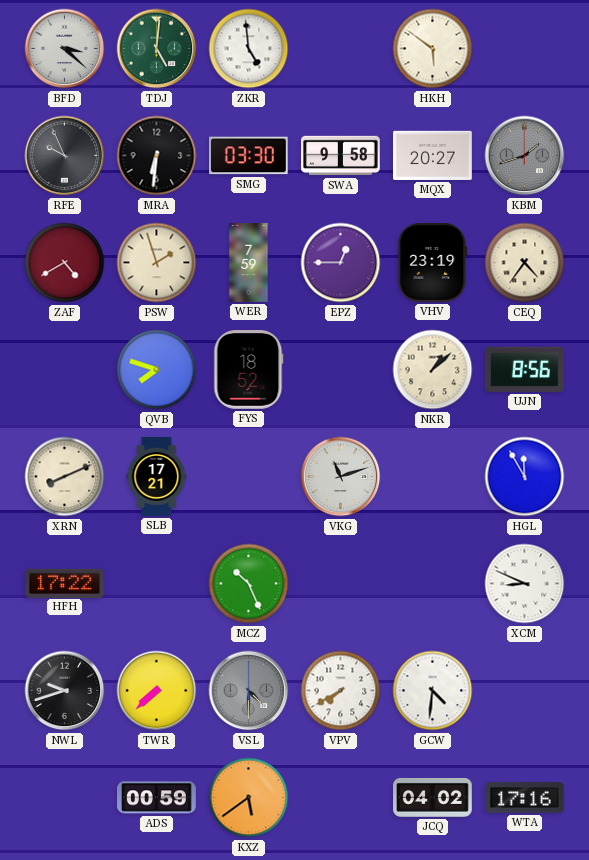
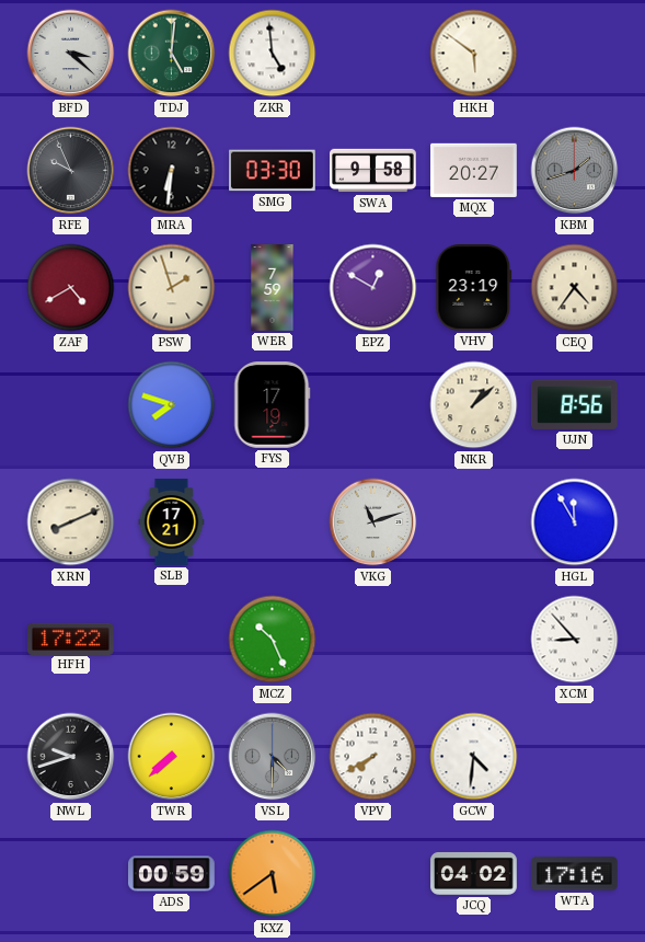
EPZ: 12:45 -> 12:50 (373, 288)
FYS: 18:52 -> 17:19 (273, 405)
XCM: 8:49 -> 8:53 (575, 640)
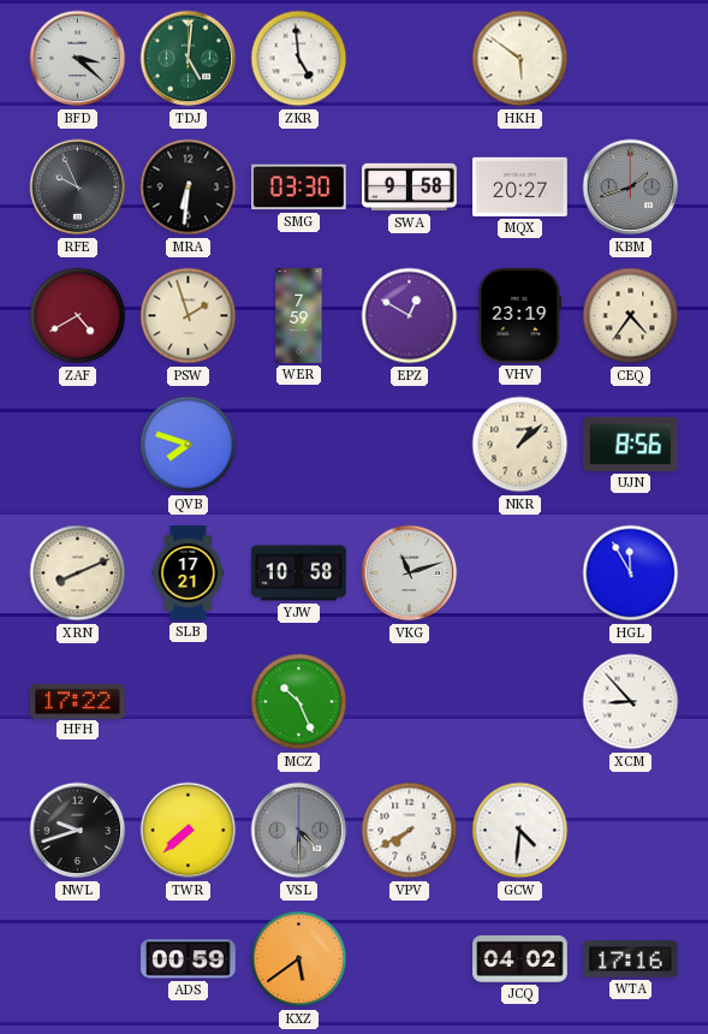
FYS: 17:19 -> none (273, 405)
YJW: none -> 10:58 (299, 574)
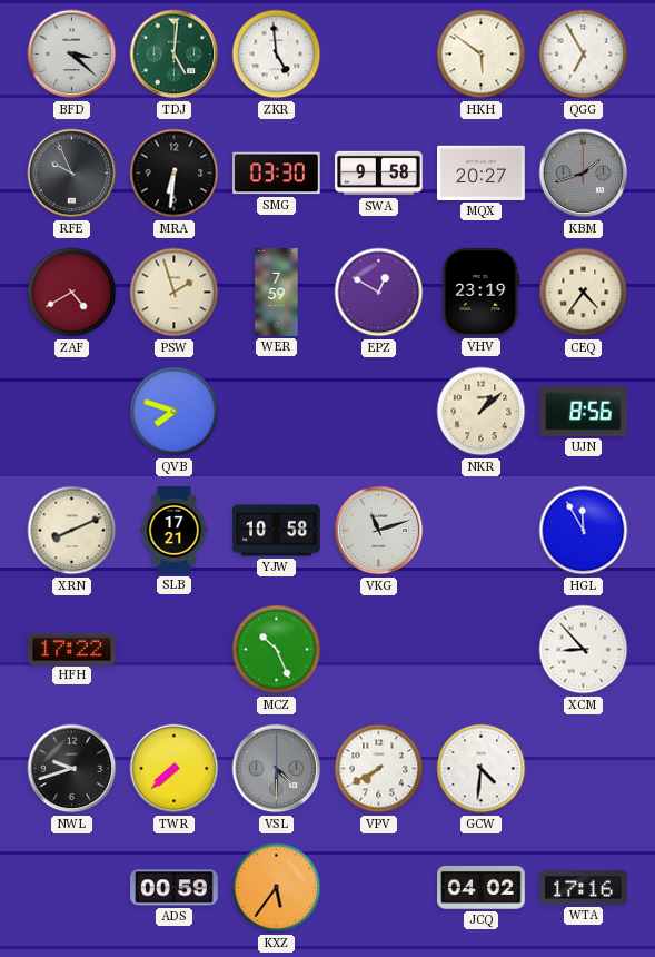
QGG: none -> 6:55 (584, 55)
KXZ: 5:39 -> 5:36 (277, 888)
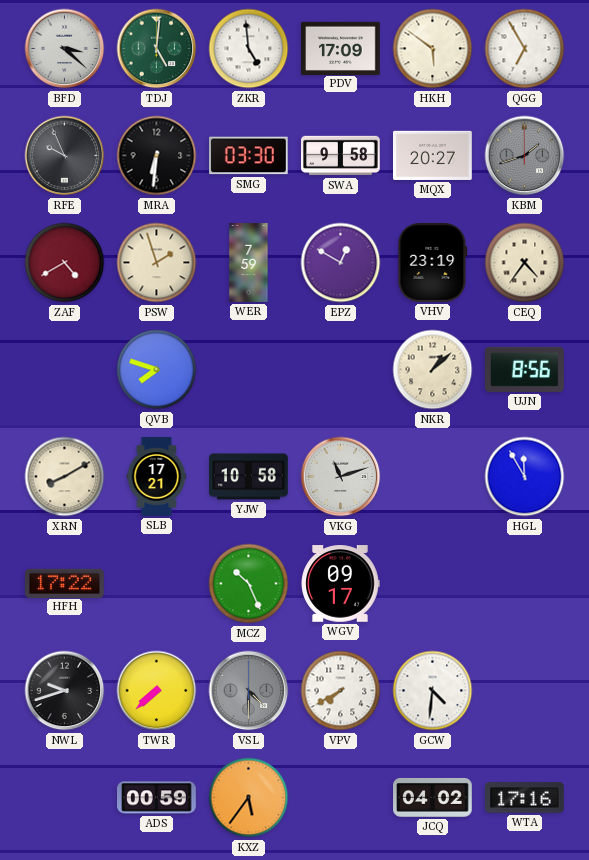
PDV: none -> 17:09 (341, 48)
XRN: 8:11 -> 8:10 (65, 477)
WGV: none -> 09:17 (340, 584)
XCM: 8:53 -> none (584, 650)
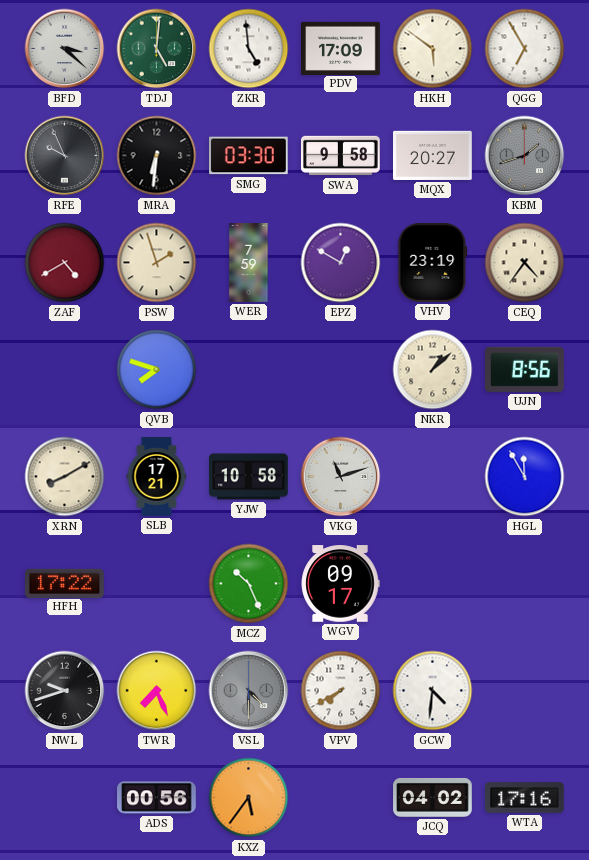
TWR: 7:38 -> 7:26 (157, 691)
ADS: 00:59 -> 00:56 (157, 798)
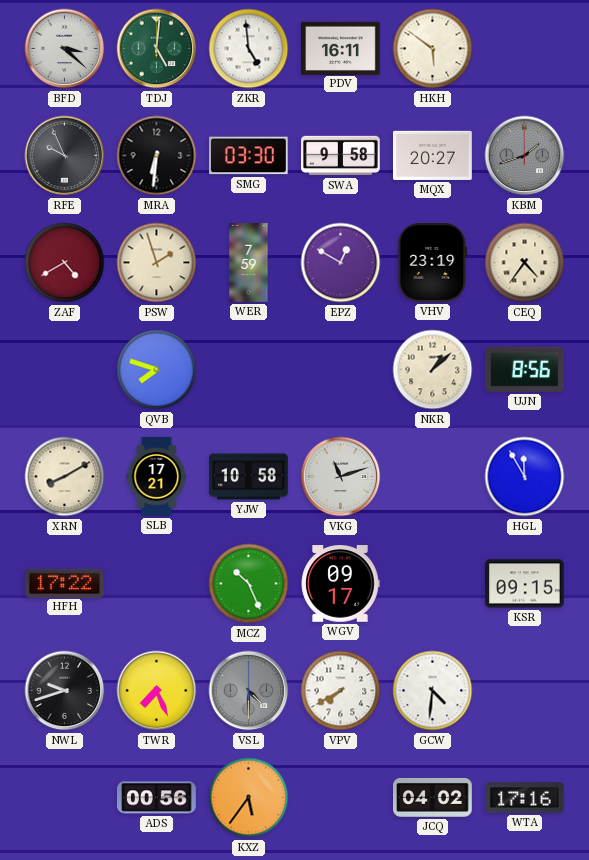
PDV: 17:09 -> 16:11 (341, 48)
QGG: 6:55 -> none (525, 49)
KSR: none -> 09:15 (525, 584)
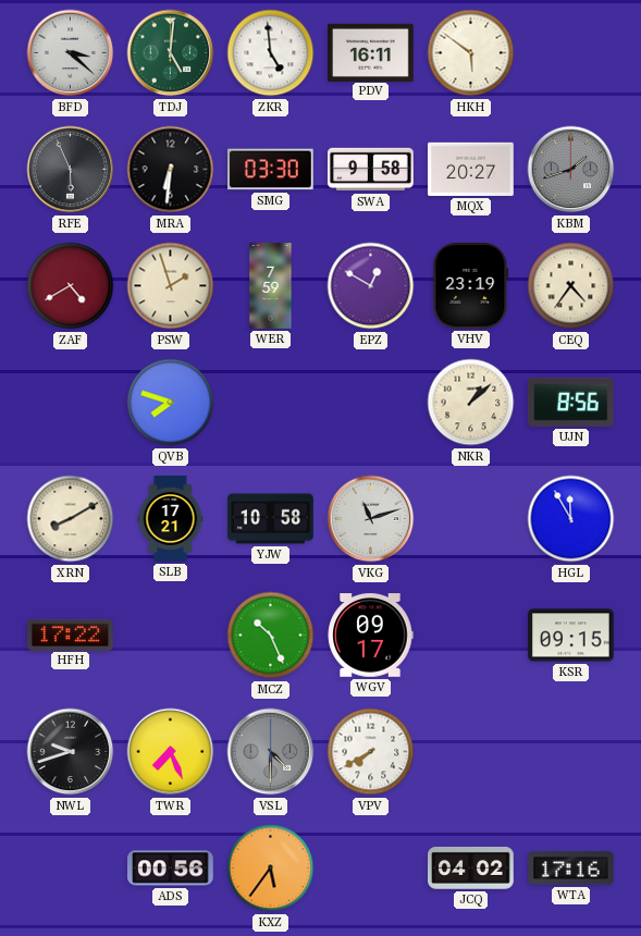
RFE: 9:56 -> 5:56 (71, 170)
GCW: 4:31 -> none (433, 691)
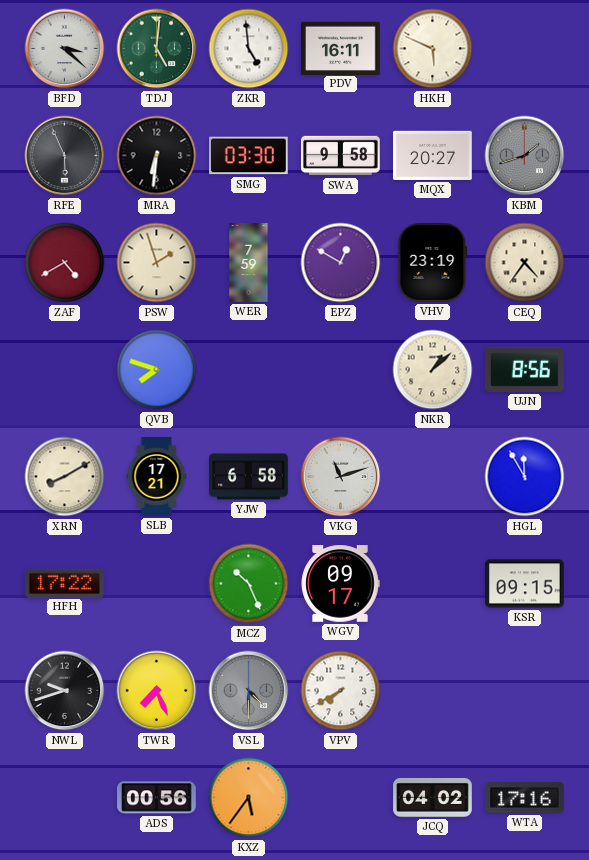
HKH: 5:51 -> 5:49 (433, 49)
YJW: 10:58 -> 6:58 (249, 477)
